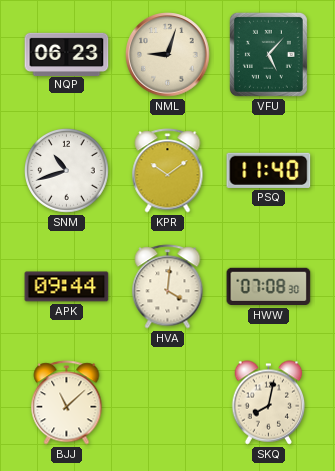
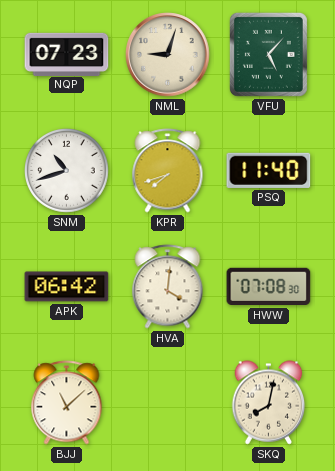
NQP: 06:23 -> 07:23 (67, 54)
KPR: 10:09 -> 7:42 (168, 171)
APK: 09:44 -> 06:42 (67, 287)
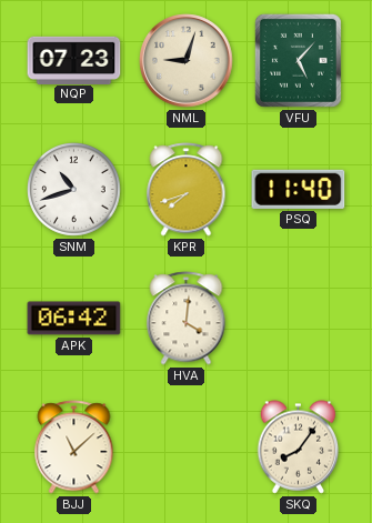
HWW: 07:08 -> none (269, 287)
SKQ: 8:02 -> 8:06 (299, 447)
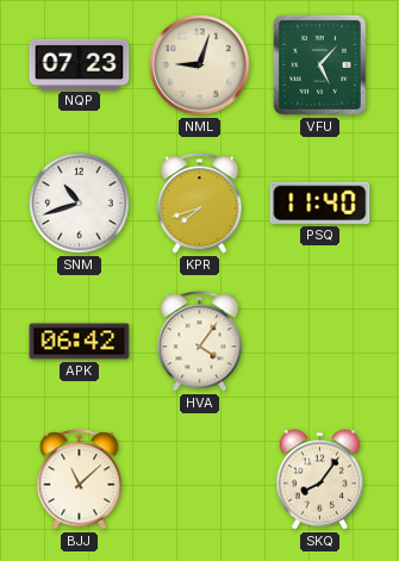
HVA: 4:01 -> 4:06 (200, 342)
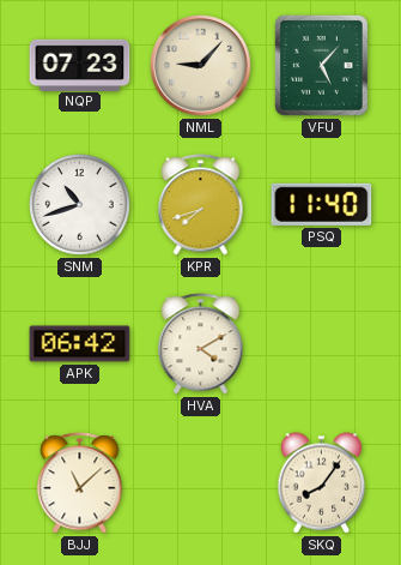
NML: 9:03 -> 9:07 (201, 66)
HVA: 4:06 -> 4:10 (201, 344)
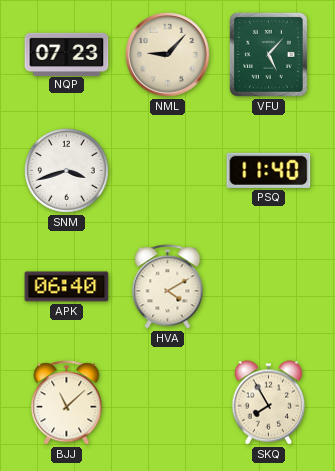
SNM: 10:42 -> 3:42 (67, 171)
KPR: 7:42 -> none (201, 205)
APK: 06:42 -> 06:40 (67, 287)
SKQ: 8:06 -> 7:55 (269, 403)
